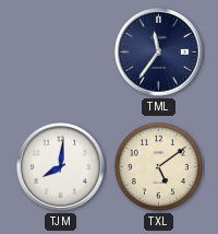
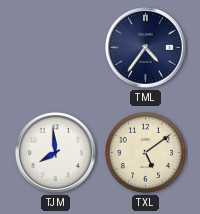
TML: 11:36 -> 4:36 (146, 48)
TJM: 8:01 -> 7:59 (56, 153)
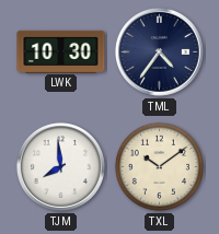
LWK: none -> 10:30 (61, 51)
TXL: 5:09 -> 10:09 (159, 166)
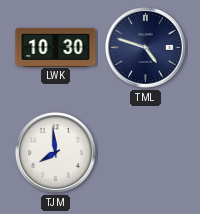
TML: 4:36 -> 4:48 (146, 48)
TXL: 10:09 -> none (159, 166)
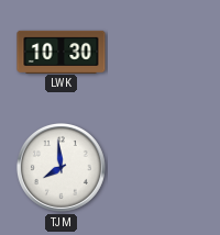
TML: 4:48 -> none (146, 48)
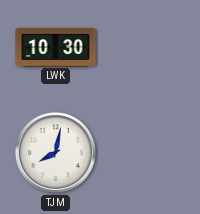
TJM: 7:59 -> 8:02 (56, 153)
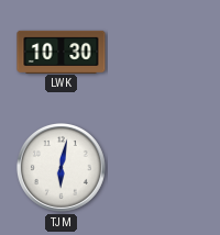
TJM: 8:02 -> 6:02 (62, 168)
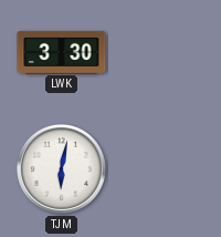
LWK: 10:30 -> 3:30 (62, 52)
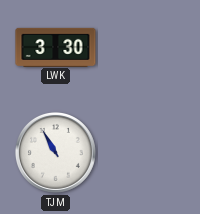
TJM: 6:02 -> 10:55 (56, 153)
